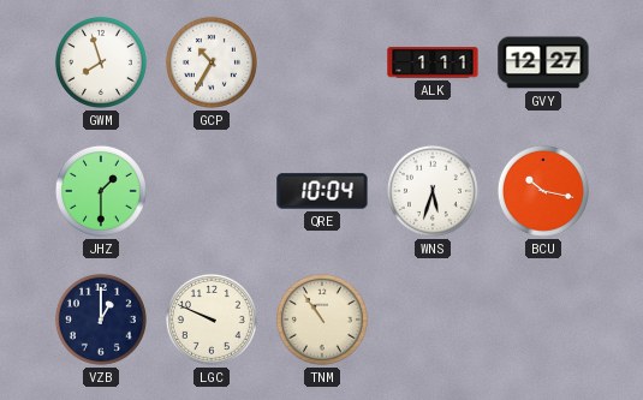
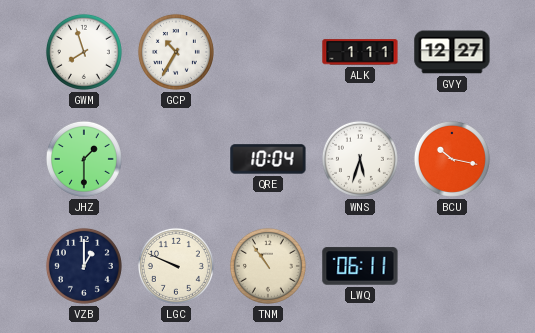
LWQ: none -> 06:11 (360, 266)
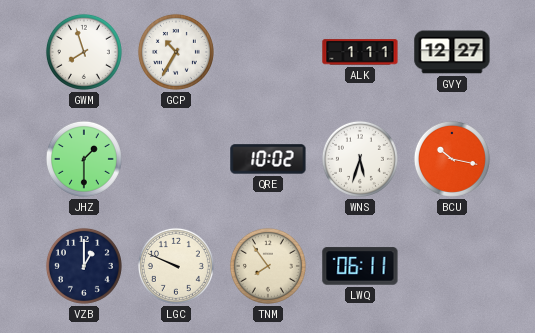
QRE: 10:04 -> 10:02 (268, 159)
TNM: 10:54 -> 7:54 (268, 266)
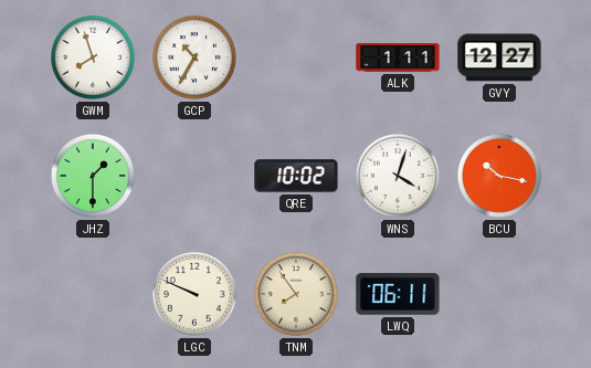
WNS: 5:33 -> 4:03 (398, 176)
VZB: 1:00 -> none (84, 266)
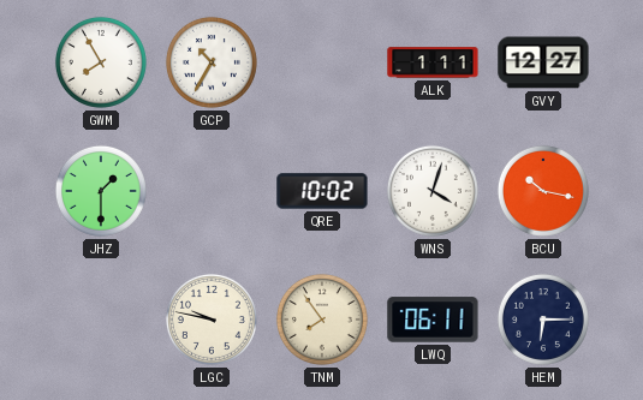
GWM: 7:57 -> 7:55 (101, 62)
LGC: 9:49 -> 9:47 (212, 320)
HEM: none -> 6:15 (543, 320)
